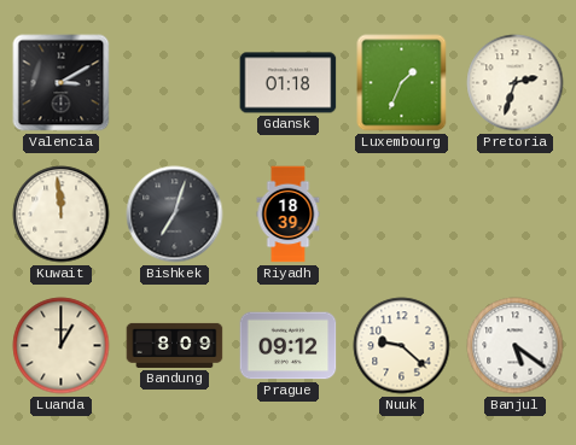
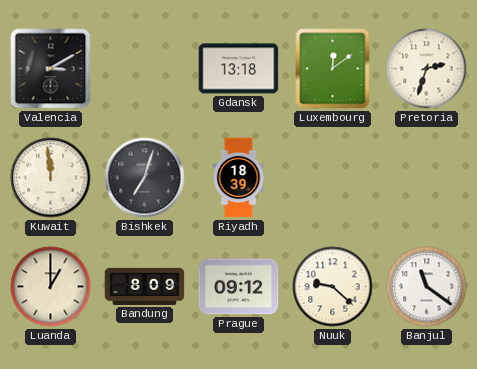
Gdansk: 01:18 -> 13:18 (239, 69)
Luxembourg: 1:34 -> 12:09 (333, 69)
Banjul: 5:21 -> 11:21 (427, 287)
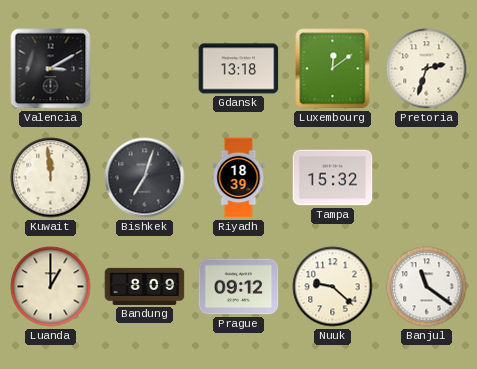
Tampa: none -> 15:32 (333, 178)
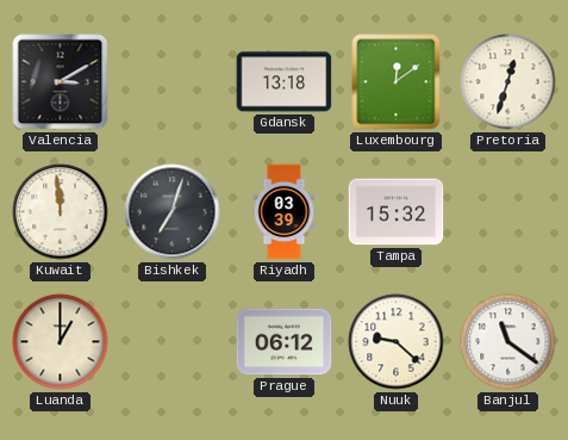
Pretoria: 2:33 -> 12:33 (508, 82)
Riyadh: 18:39 -> 03:39 (285, 212)
Bandung: 8:09 -> none (145, 286)
Prague: 09:12 -> 06:12 (285, 342)
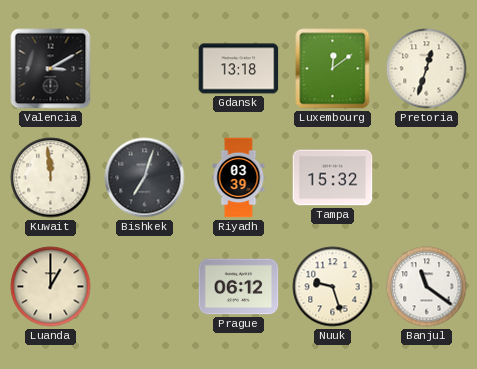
Nuuk: 9:22 -> 9:27 (333, 287)
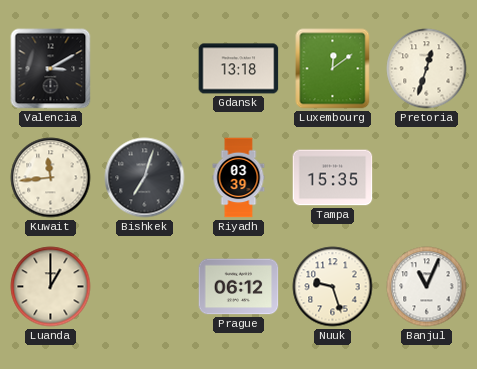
Kuwait: 11:59 -> 11:44 (51, 178)
Tampa: 15:32 -> 15:35 (333, 178)
Banjul: 11:21 -> 11:04 (427, 287)
